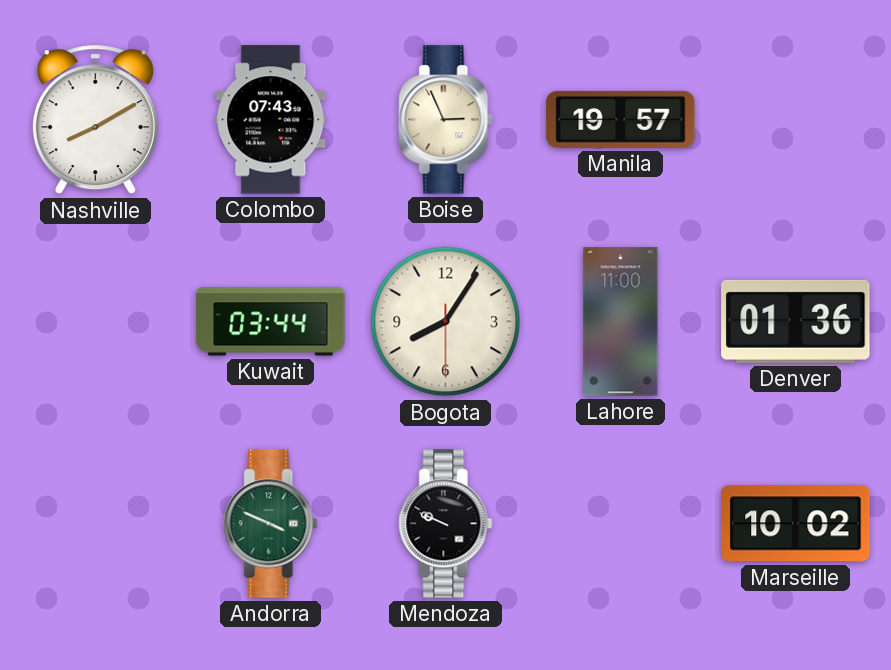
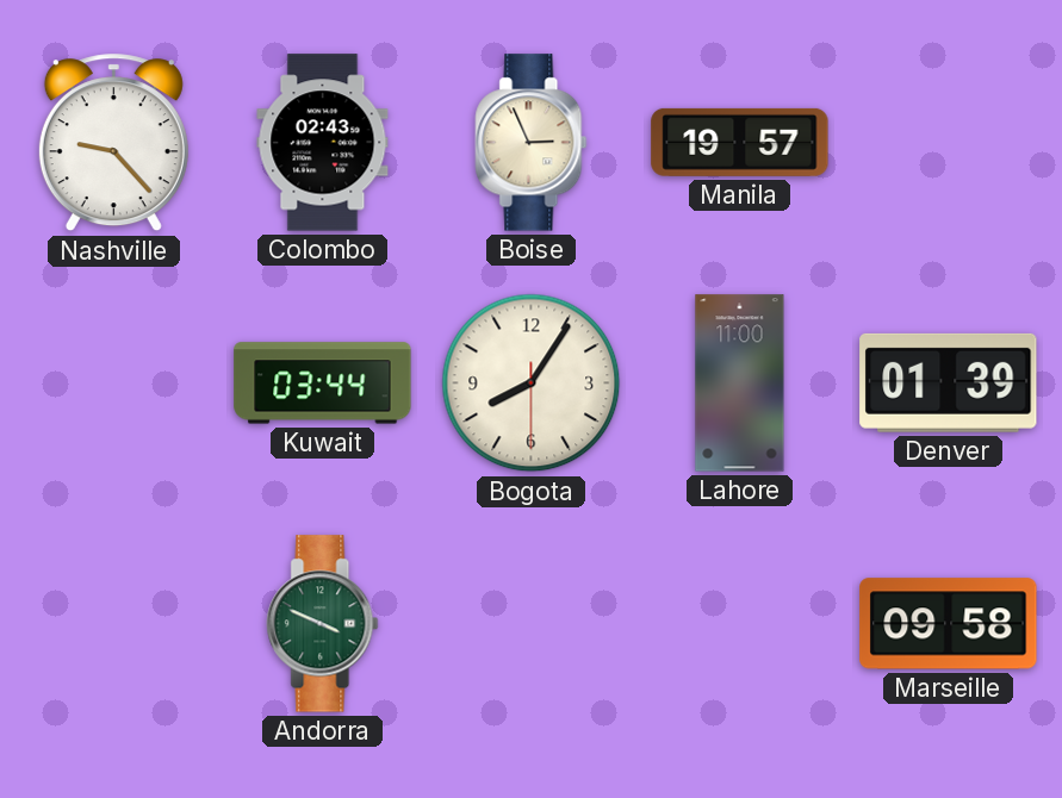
Nashville: 8:10 -> 9:23 (113, 143)
Colombo: 07:43 -> 02:43 (323, 143)
Denver: 01:36 -> 01:39 (949, 382)
Mendoza: 9:49 -> none (446, 524)
Marseille: 10:02 -> 09:58 (949, 624)
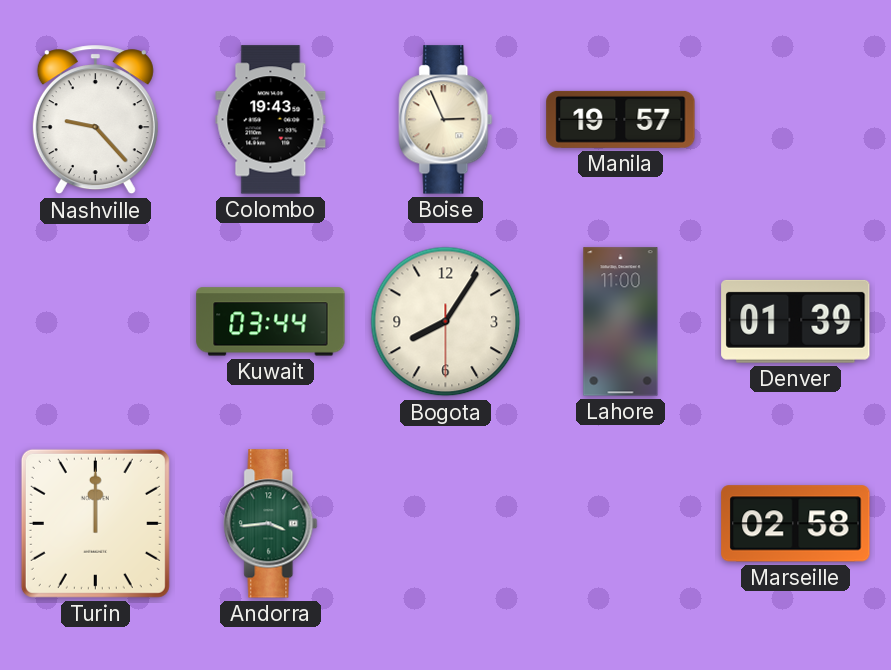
Colombo: 02:43 -> 19:43 (271, 120)
Turin: none -> 12:00 (95, 523)
Andorra: 3:49 -> 3:44 (271, 524)
Marseille: 09:58 -> 02:58 (796, 524)
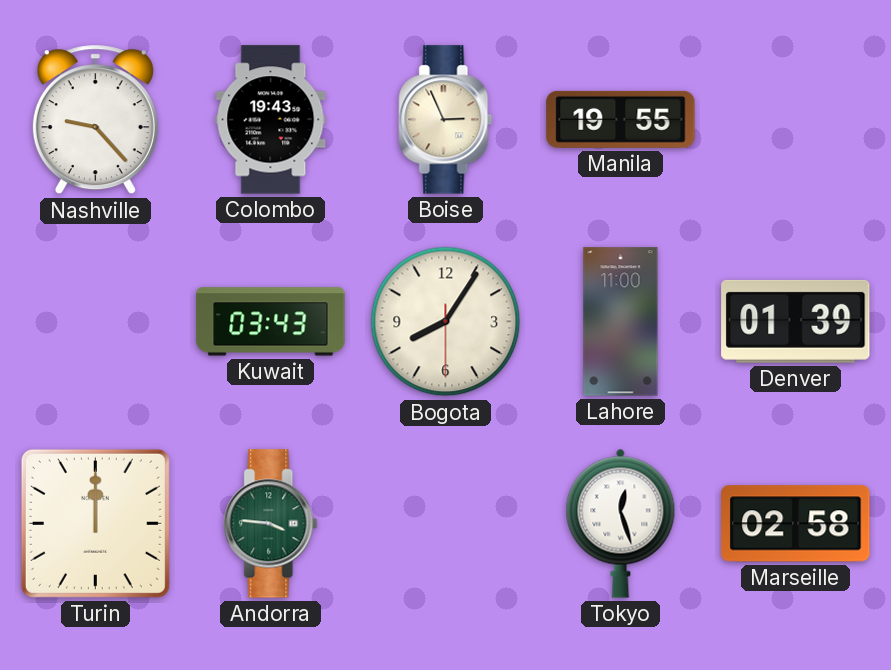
Manila: 19:57 -> 19:55 (621, 119)
Kuwait: 03:44 -> 03:43 (271, 322)
Andorra: 3:44 -> 3:46 (271, 524)
Tokyo: none -> 12:27 (621, 523)
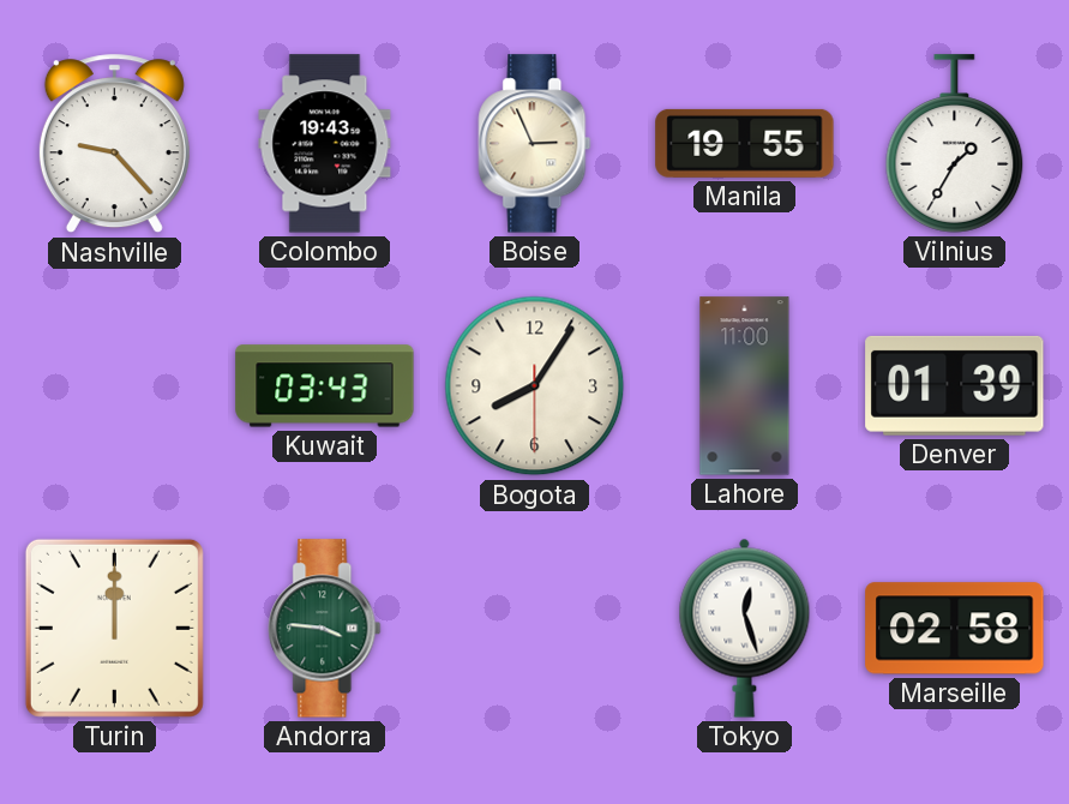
Vilnius: none -> 1:35 (955, 144)
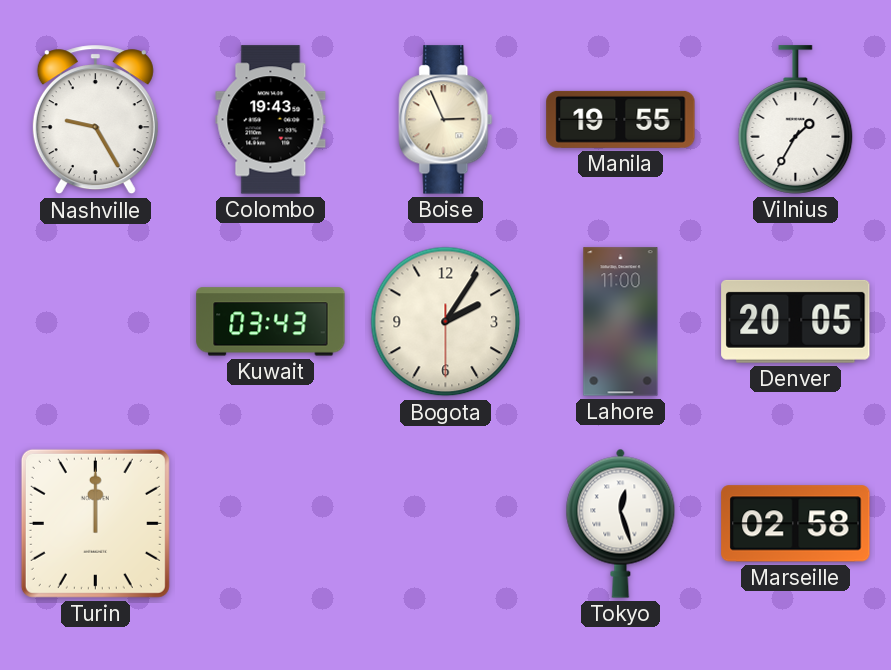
Nashville: 9:23 -> 9:25 (95, 120)
Bogota: 8:05 -> 2:05 (446, 322)
Denver: 01:39 -> 20:05 (796, 321)
Andorra: 3:46 -> none (325, 629)
